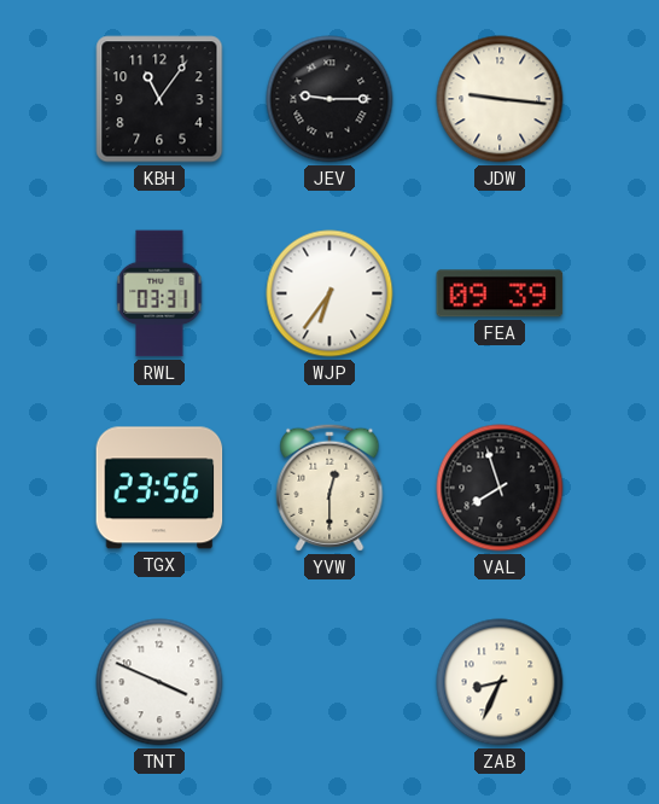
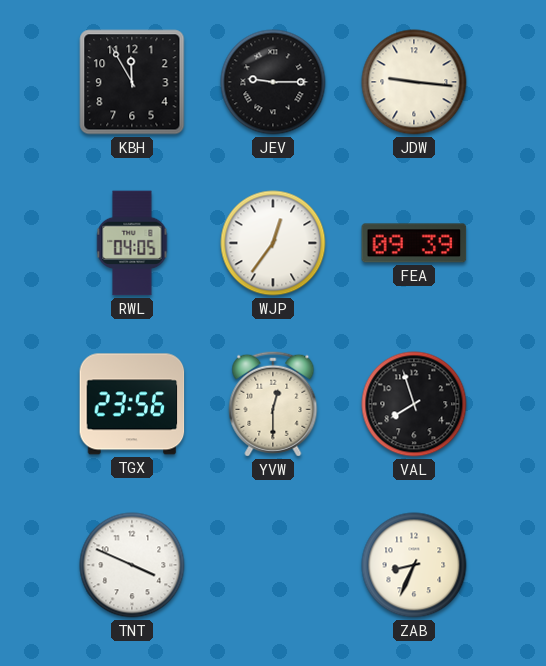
KBH: 11:06 -> 11:55 (132, 82)
RWL: 03:31 -> 04:05 (132, 243)
WJP: 6:36 -> 12:36 (273, 243)
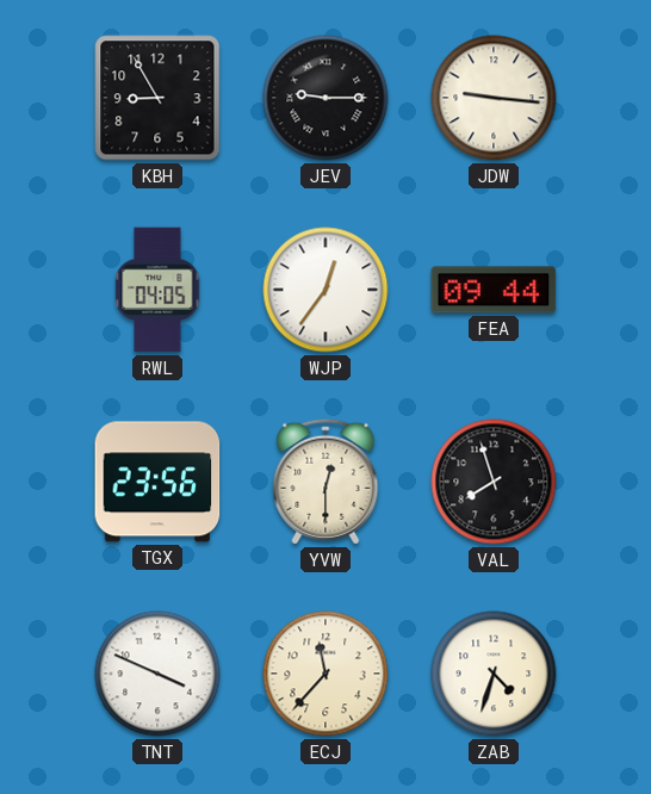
KBH: 11:55 -> 8:55 (157, 98)
FEA: 09:39 -> 09:44 (494, 290)
ECJ: none -> 11:37 (325, 674)
ZAB: 8:34 -> 4:33 (494, 674)
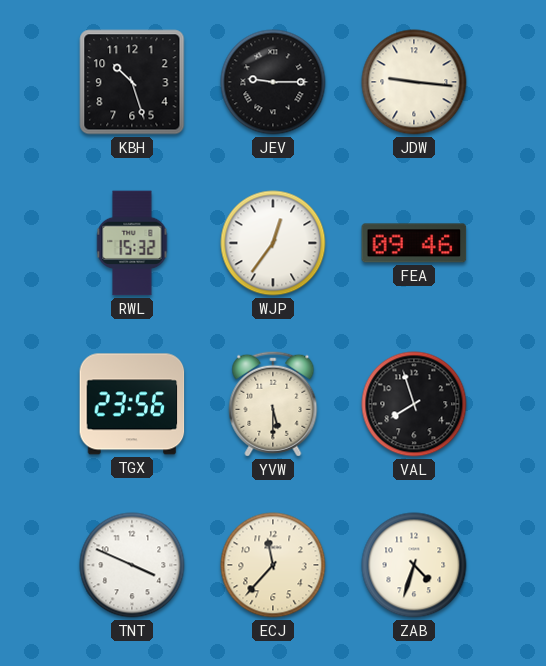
KBH: 8:55 -> 10:27 (132, 82)
RWL: 04:05 -> 15:32 (132, 243)
FEA: 09:44 -> 09:46 (414, 243)
YVW: 12:30 -> 5:30 (273, 404)
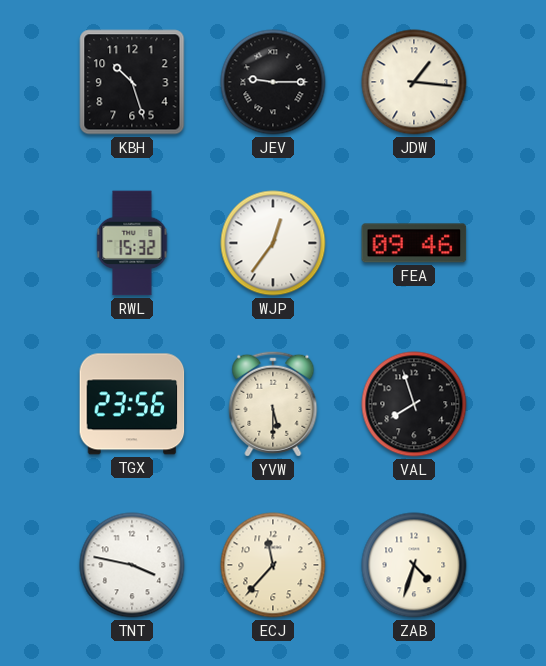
JDW: 9:16 -> 1:16 (414, 82)
TNT: 3:49 -> 3:47 (132, 565)
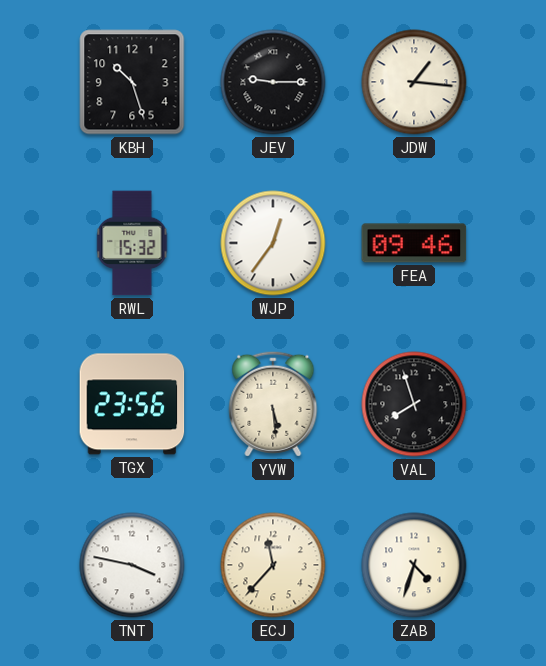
YVW: 5:30 -> 5:29 (273, 404)
